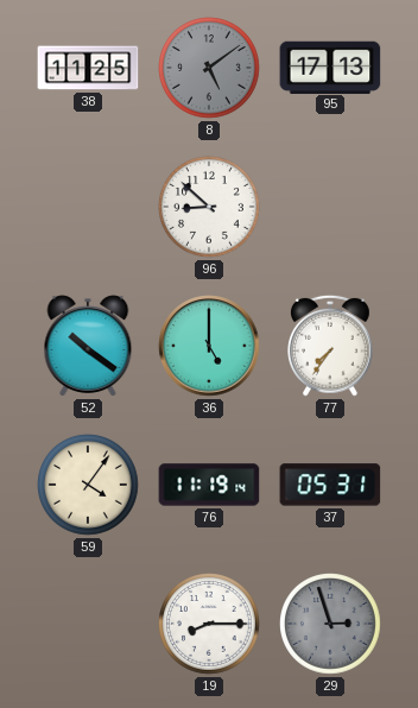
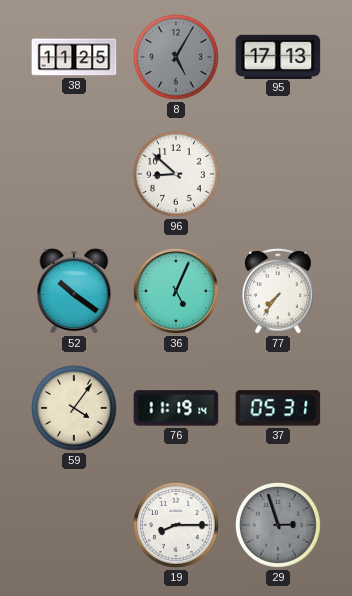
8: 5:09 -> 5:05 (177, 58)
36: 5:00 -> 5:04 (176, 291)
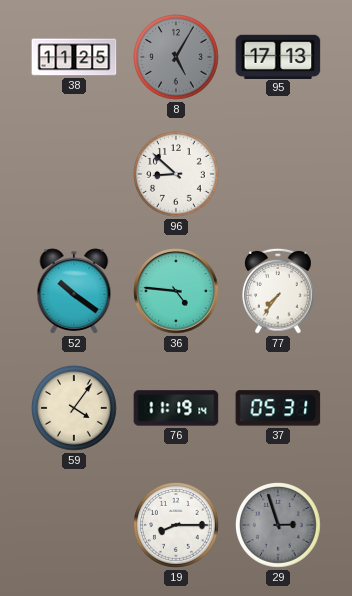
36: 5:04 -> 4:46 (176, 291)
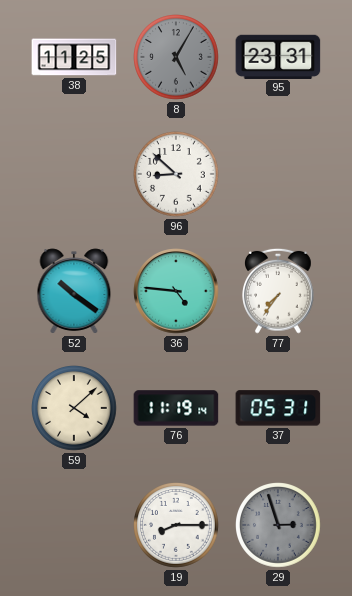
95: 17:13 -> 23:31 (278, 56)
59: 4:06 -> 4:08 (75, 409)
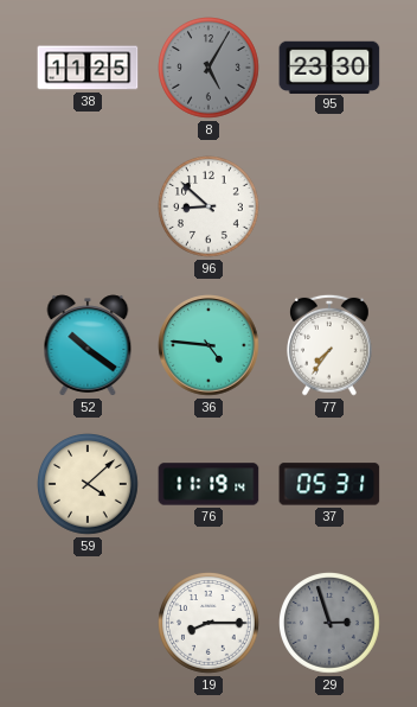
95: 23:31 -> 23:30 (329, 66)
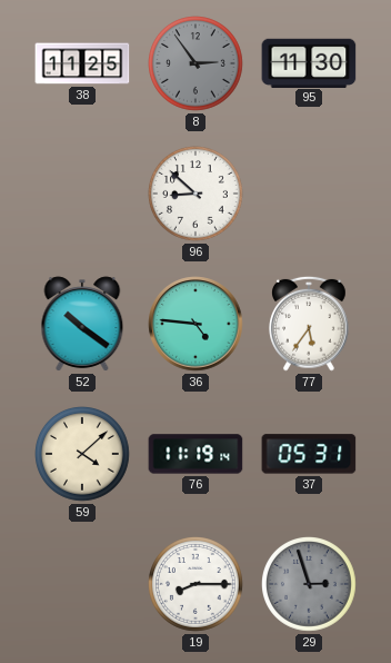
8: 5:05 -> 2:54 (197, 65)
95: 23:30 -> 11:30 (309, 62)
77: 7:36 -> 5:36 (310, 324)
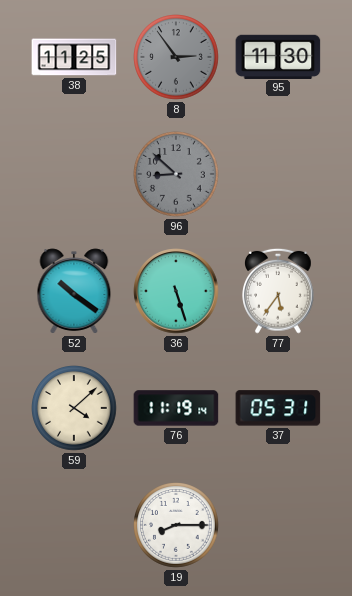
96 dial: white -> grey (177, 175)
36: 4:46 -> 5:27 (176, 291)
29: 2:57 -> none (310, 585)
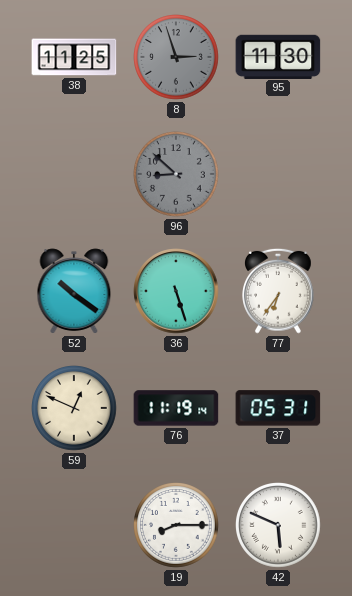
8: 2:54 -> 2:57 (177, 58)
77: 5:36 -> 6:36 (279, 291)
59: 4:08 -> 12:49 (75, 409)
42: none -> 5:49 (279, 526)
